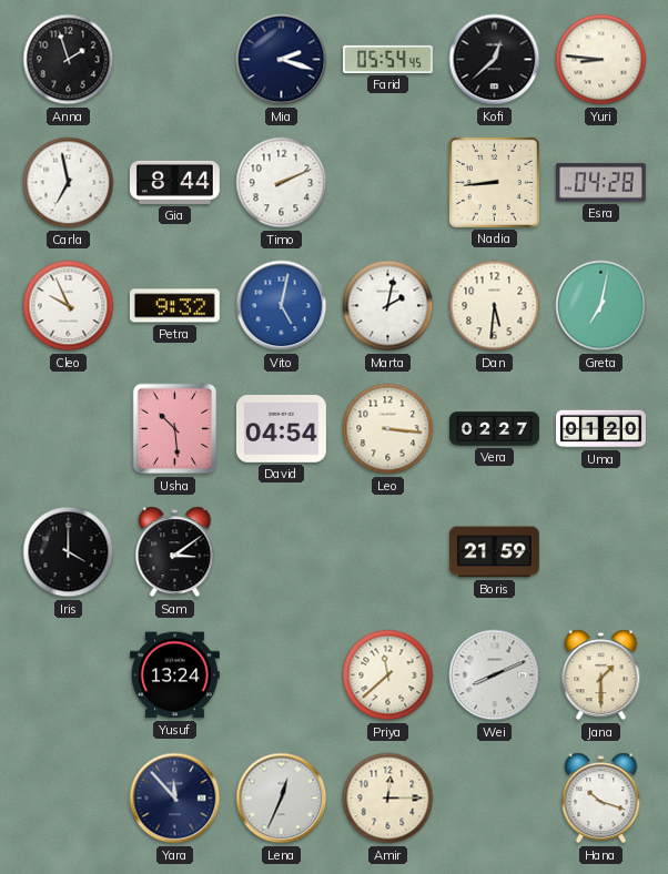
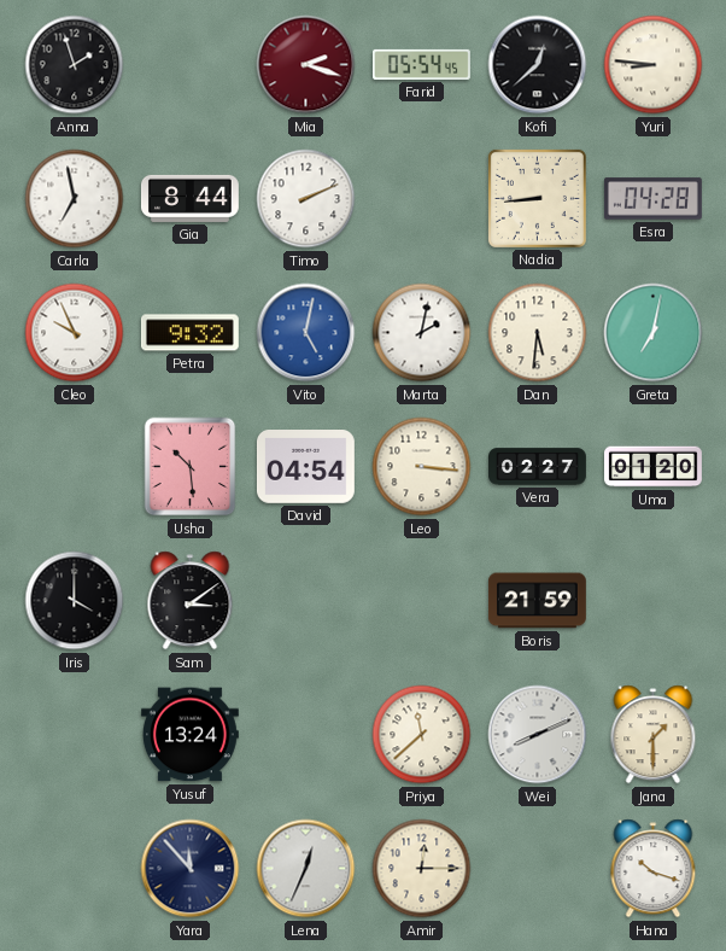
Mia dial: navy -> burgundy (306, 65)
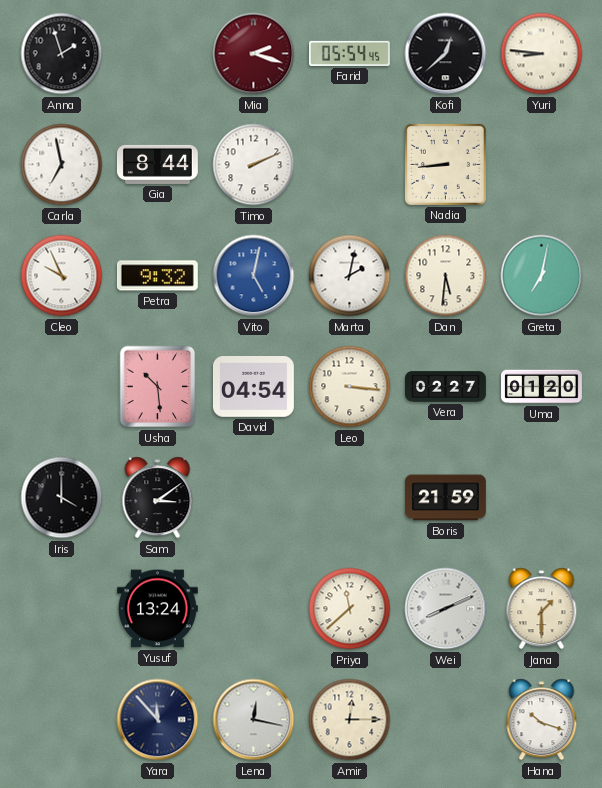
Esra: 04:28 -> none (652, 199)
Lena: 12:34 -> 12:17 (254, 720)
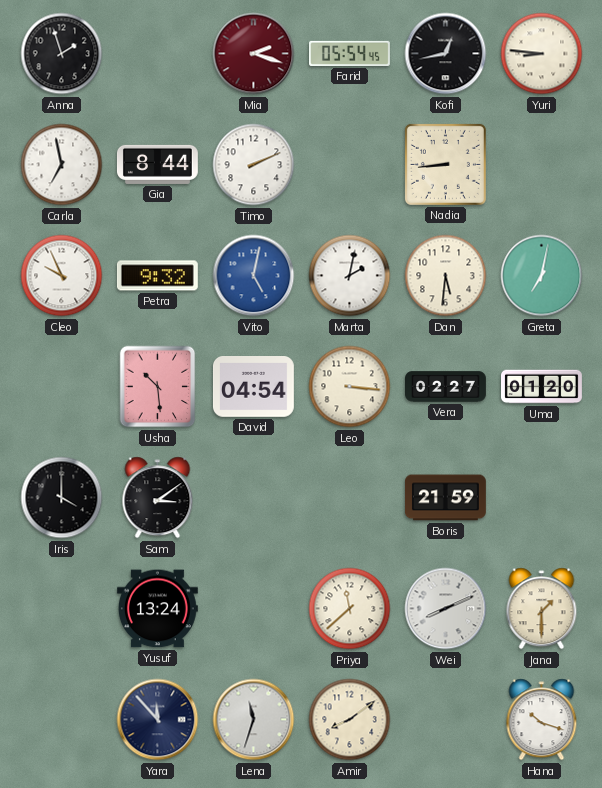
Kofi: 12:38 -> 12:43 (446, 54)
Lena: 12:17 -> 11:33 (254, 720)
Amir: 12:15 -> 8:09 (350, 720)
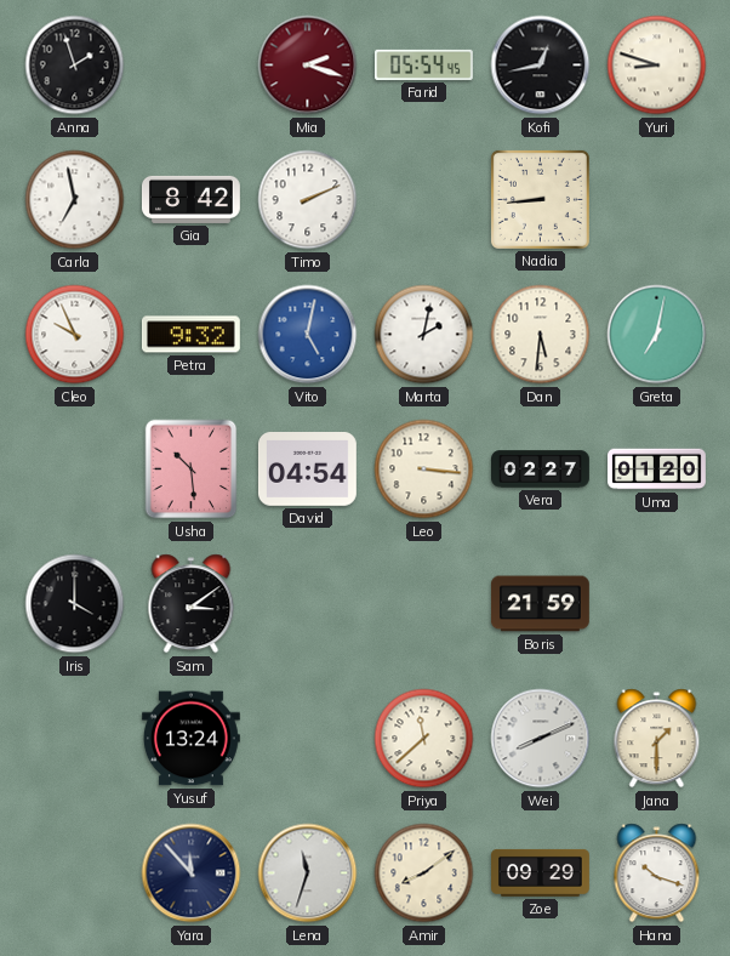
Yuri: 8:46 -> 8:48 (657, 66)
Gia: 8:44 -> 8:42 (190, 199)
Zoe: none -> 09:29 (541, 872)
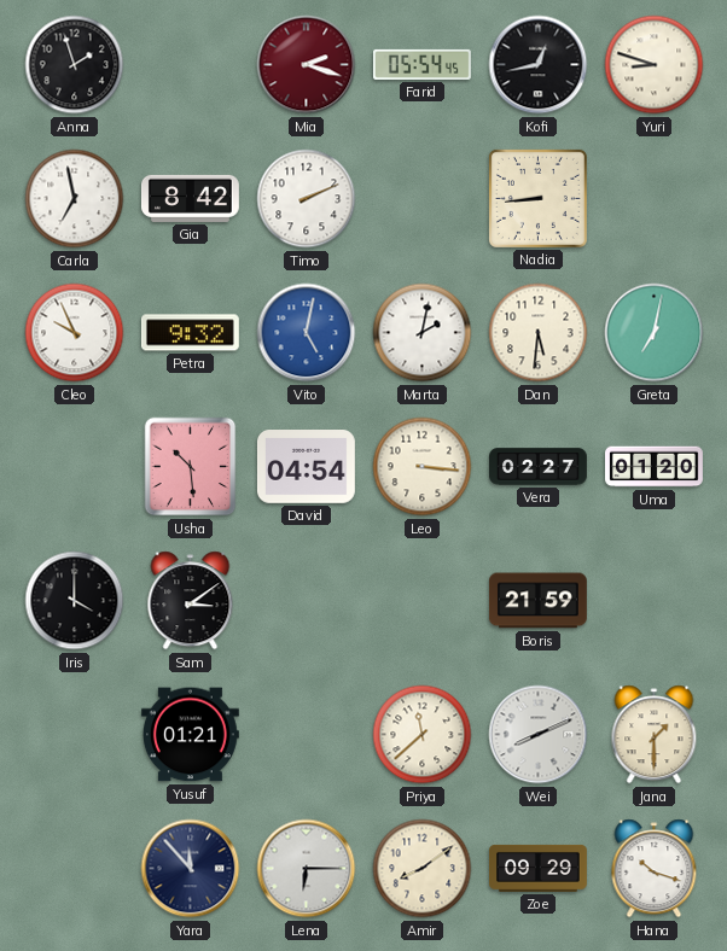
Yusuf: 13:24 -> 01:21 (190, 735)
Lena: 11:33 -> 6:15 (307, 869)
